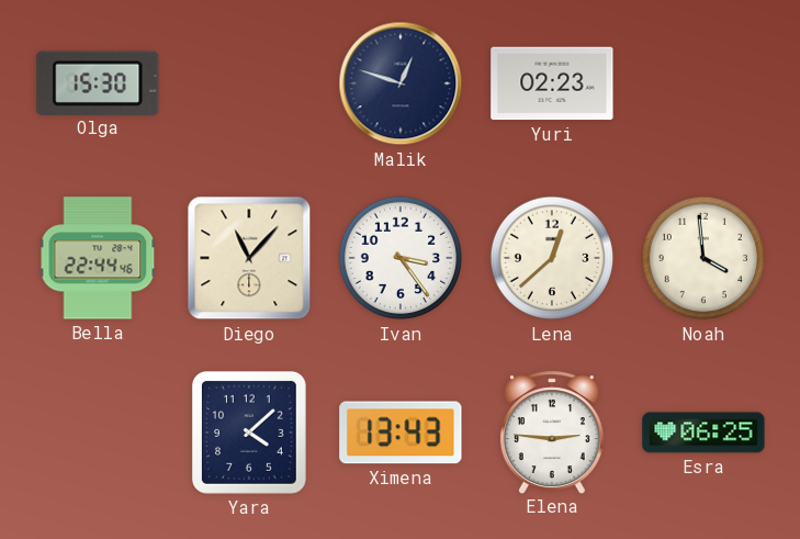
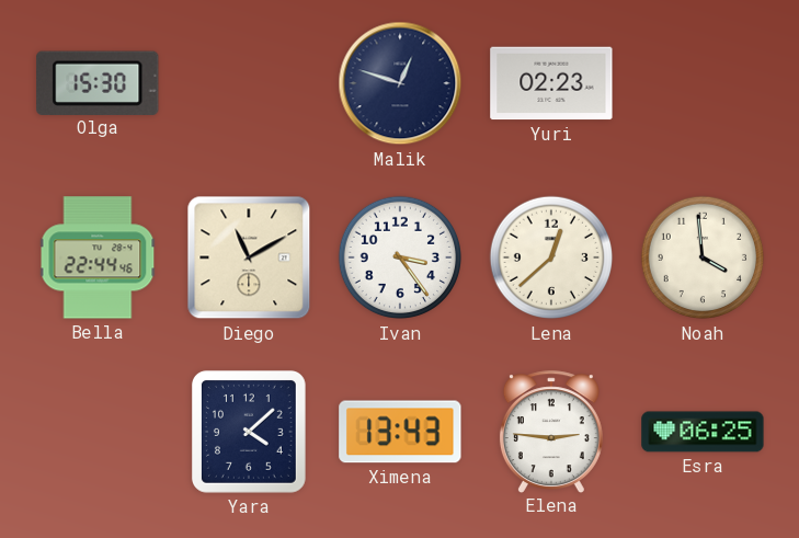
Diego: 11:07 -> 11:10 (249, 257)
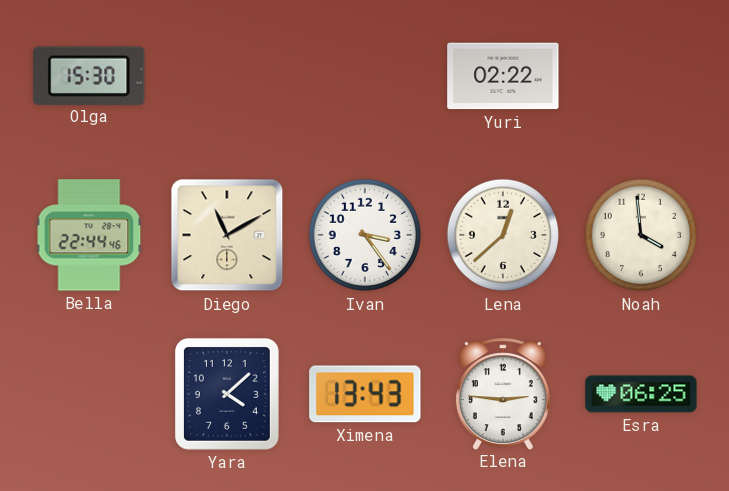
Malik: 12:48 -> none (400, 83)
Yuri: 02:23 -> 02:22 (503, 76)
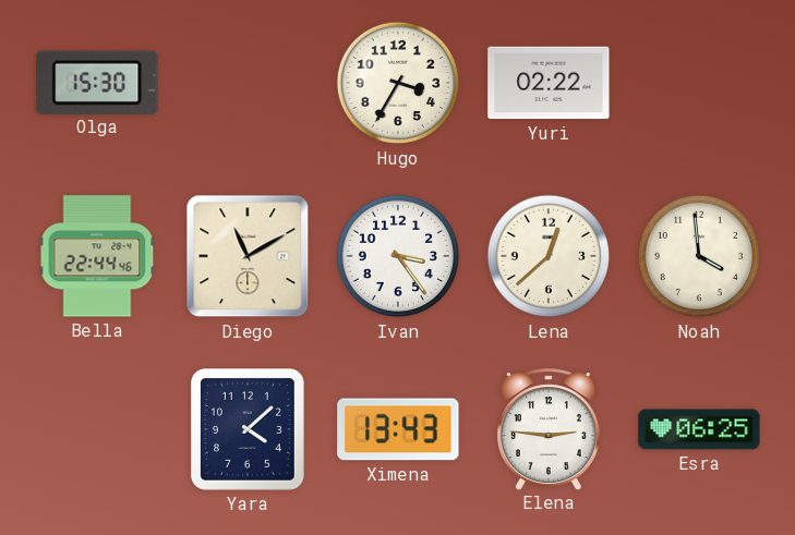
Hugo: none -> 3:35 (398, 83)
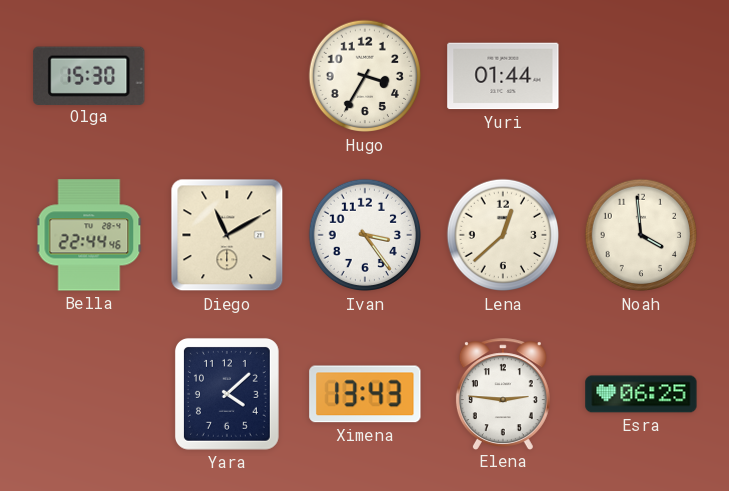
Yuri: 02:22 -> 01:44 (503, 76)
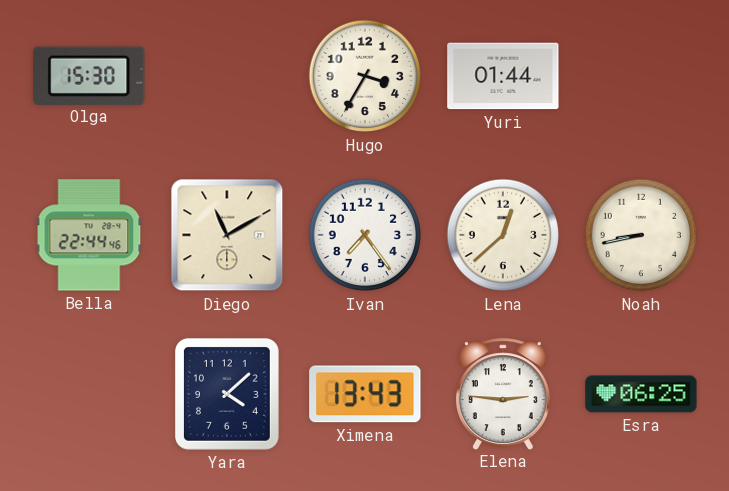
Ivan: 3:24 -> 7:24 (365, 235)
Noah: 3:59 -> 8:43 (641, 235)
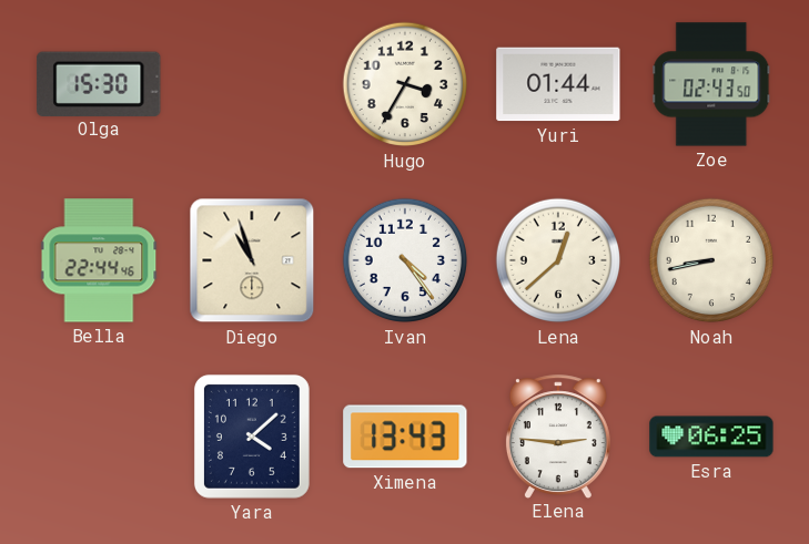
Zoe: none -> 02:43 (711, 84)
Diego: 11:10 -> 10:57 (252, 260)
Ivan: 7:24 -> 4:24 (405, 260)
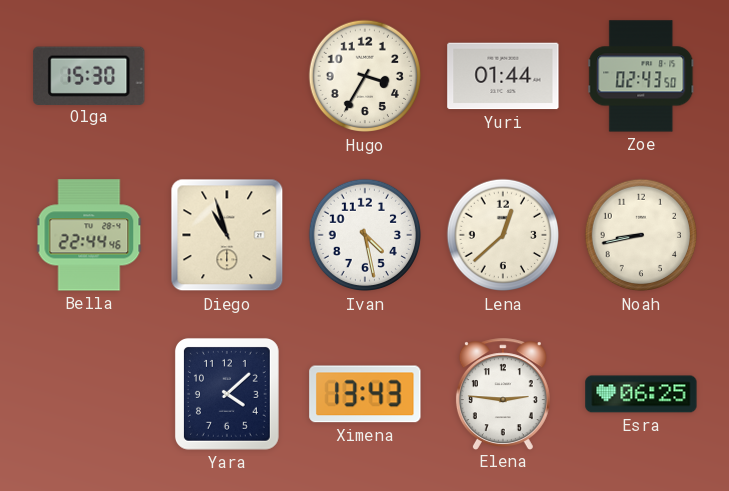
Ivan: 4:24 -> 4:28 (365, 235)
